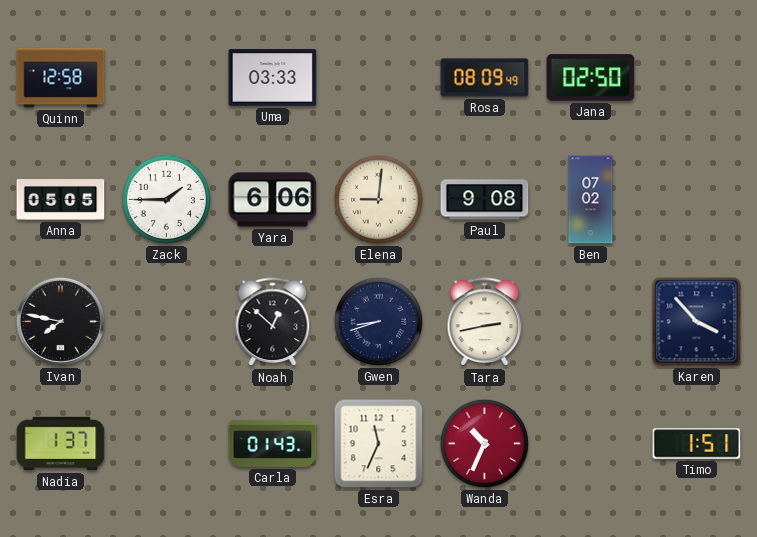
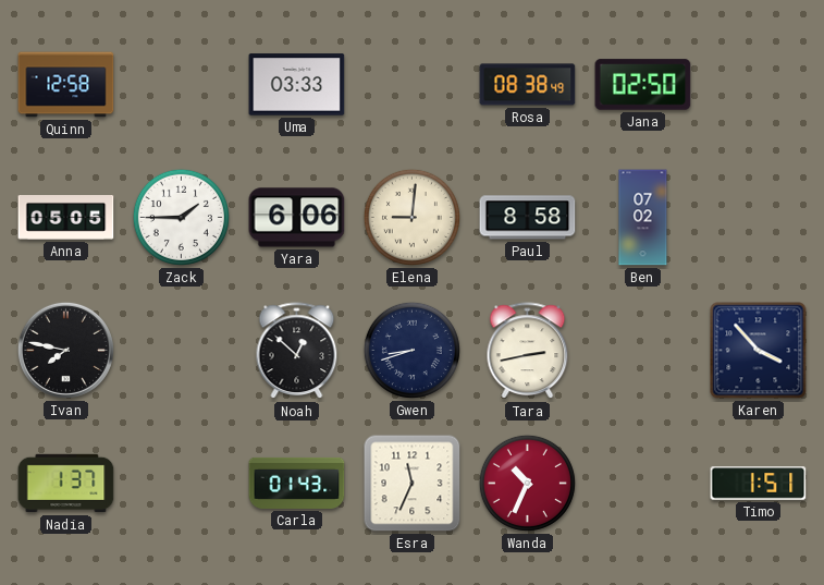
Rosa: 08:09 -> 08:38 (528, 85)
Paul: 9:08 -> 8:58 (528, 218)
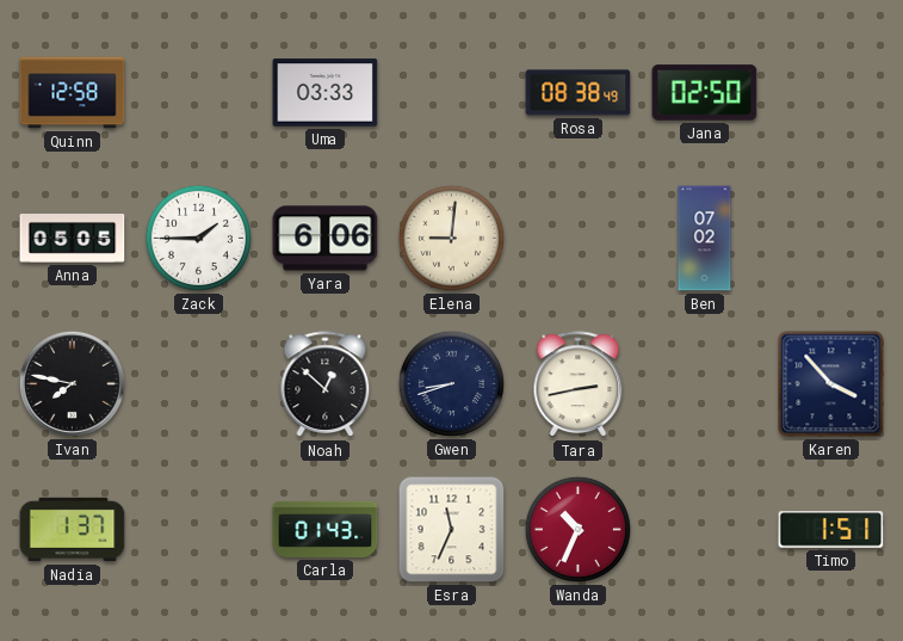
Paul: 8:58 -> none (528, 218)
